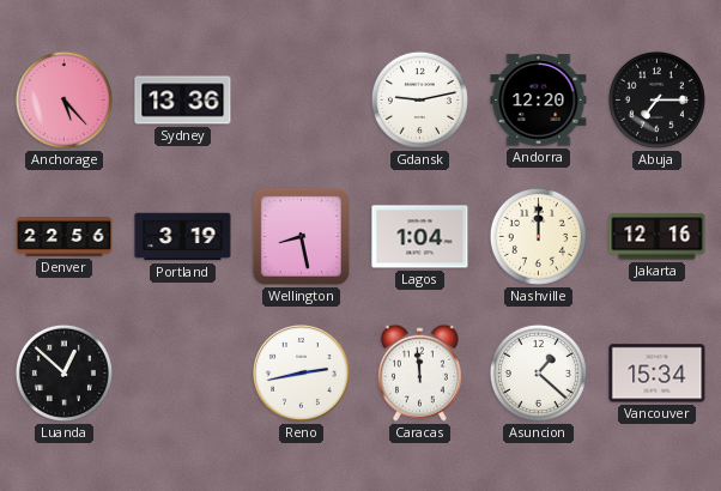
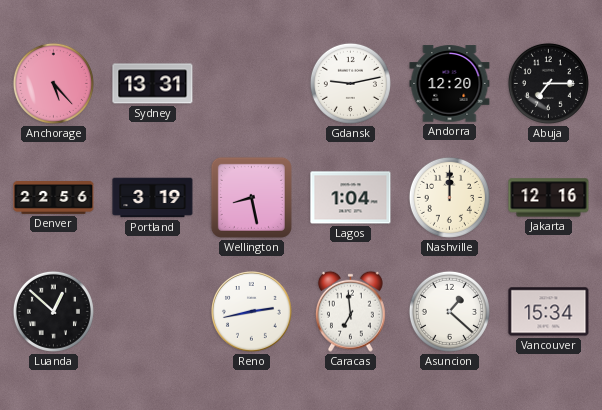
Sydney: 13:36 -> 13:31 (153, 84)
Caracas: 11:59 -> 6:59 (350, 311)
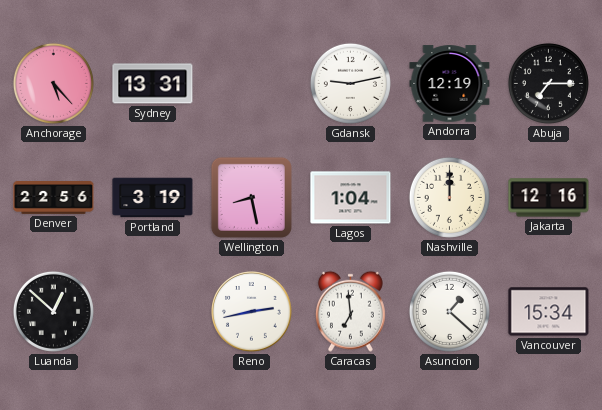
Andorra: 12:20 -> 12:19 (450, 84)
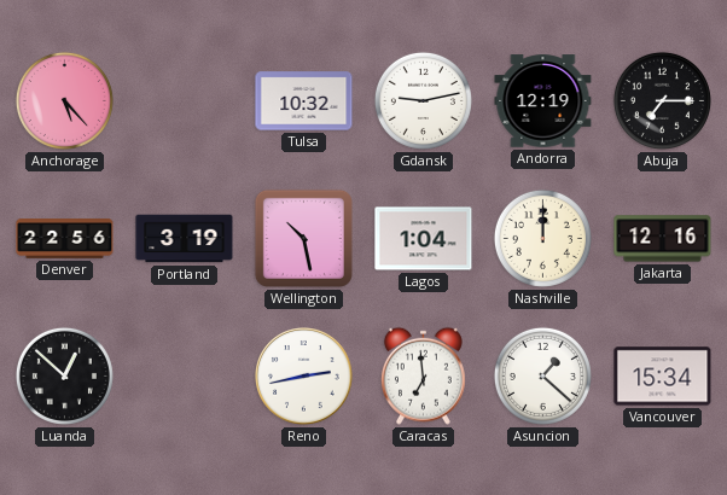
Sydney: 13:31 -> none (153, 84)
Tulsa: none -> 10:32 (304, 101)
Wellington: 8:28 -> 10:28 (303, 238)
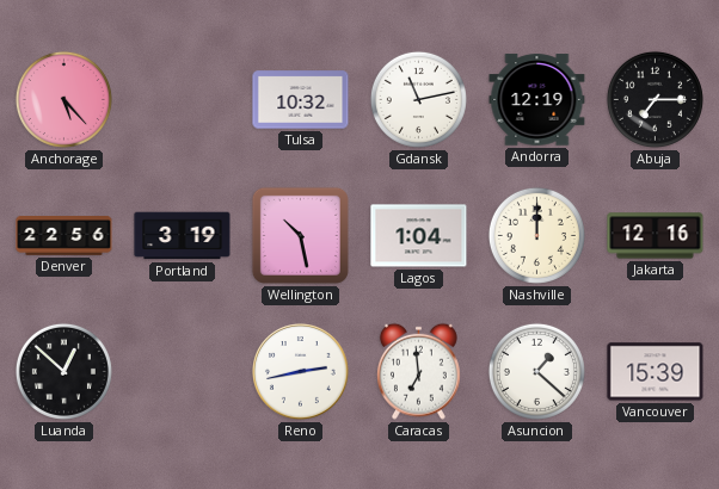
Gdansk: 9:13 -> 11:13 (418, 99)
Vancouver: 15:34 -> 15:39 (656, 372)
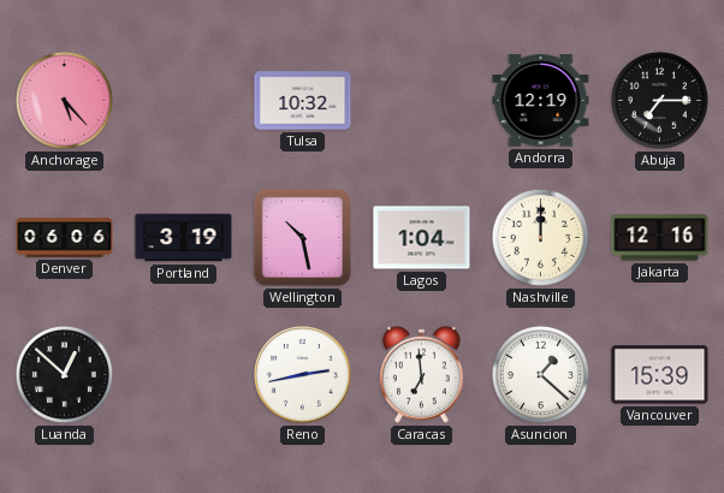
Gdansk: 11:13 -> none (418, 99)
Denver: 22:56 -> 06:06 (65, 238)
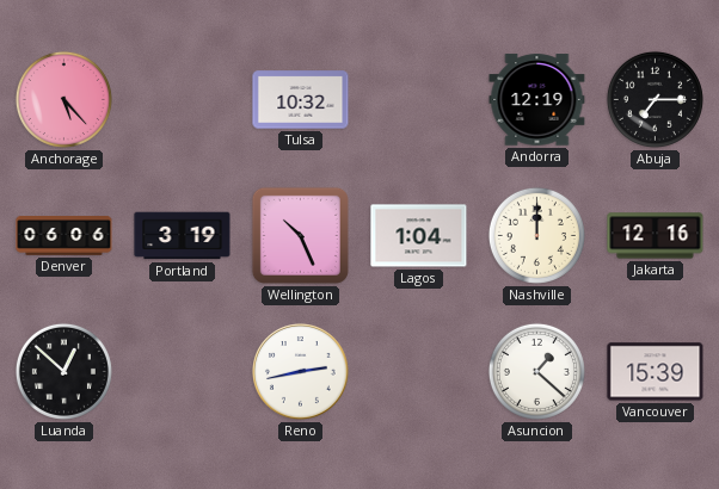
Wellington: 10:28 -> 10:26 (300, 235)
Caracas: 6:59 -> none (421, 374)
